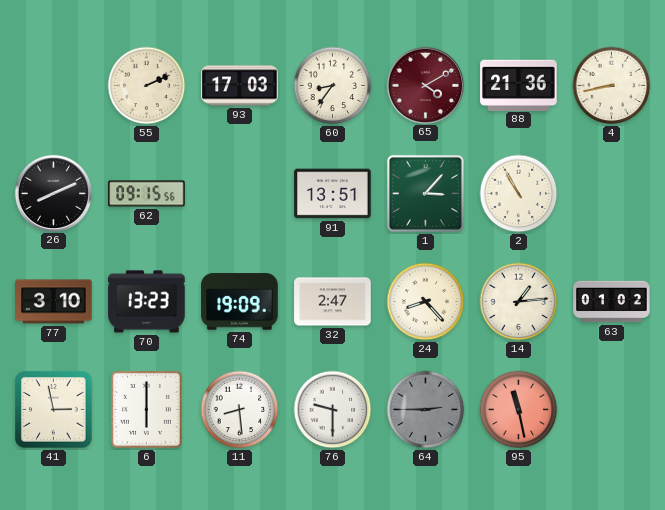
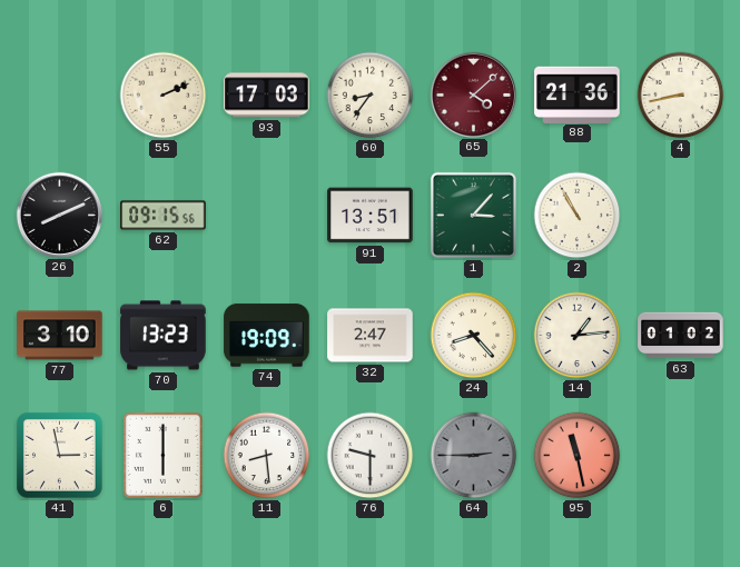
65: 4:10 -> 4:08 (473, 94)
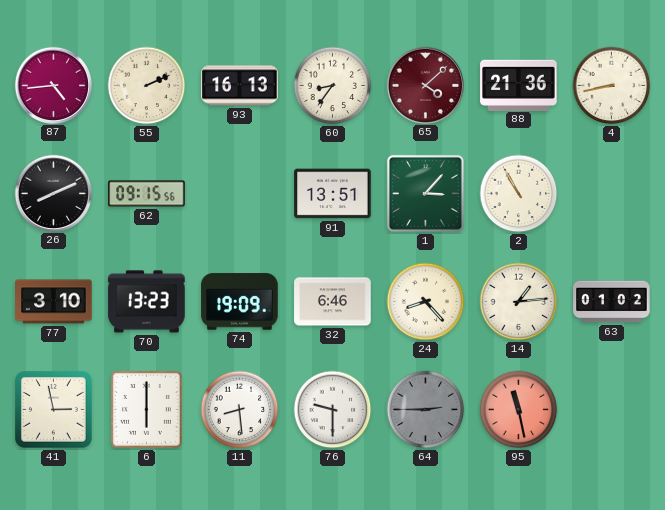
87: none -> 4:44 (53, 85)
93: 17:03 -> 16:13 (240, 86)
32: 2:47 -> 6:46 (333, 302)
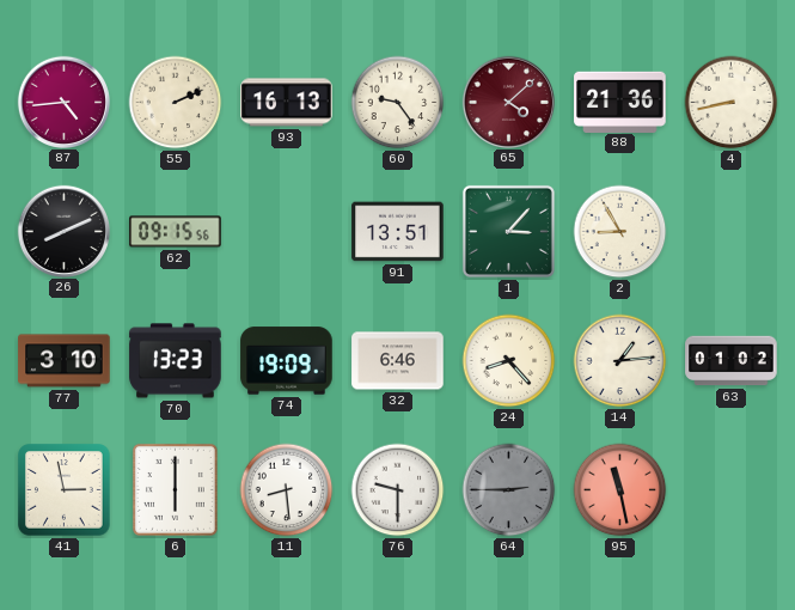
60: 8:36 -> 9:24 (398, 103)
2: 10:55 -> 8:55 (620, 232)
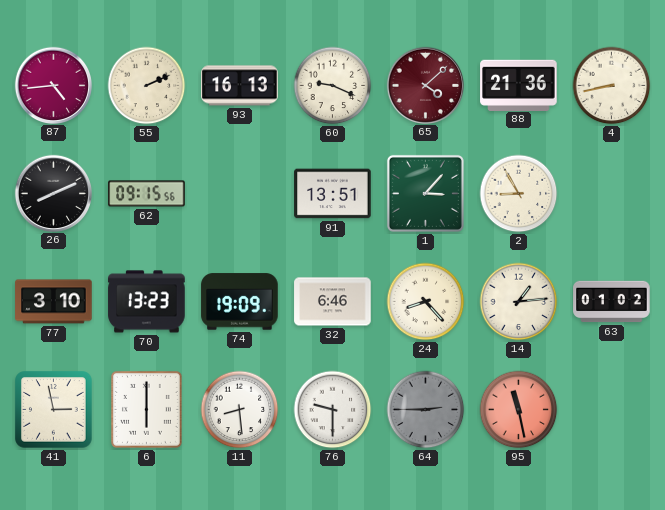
60: 9:24 -> 9:19 (333, 86)
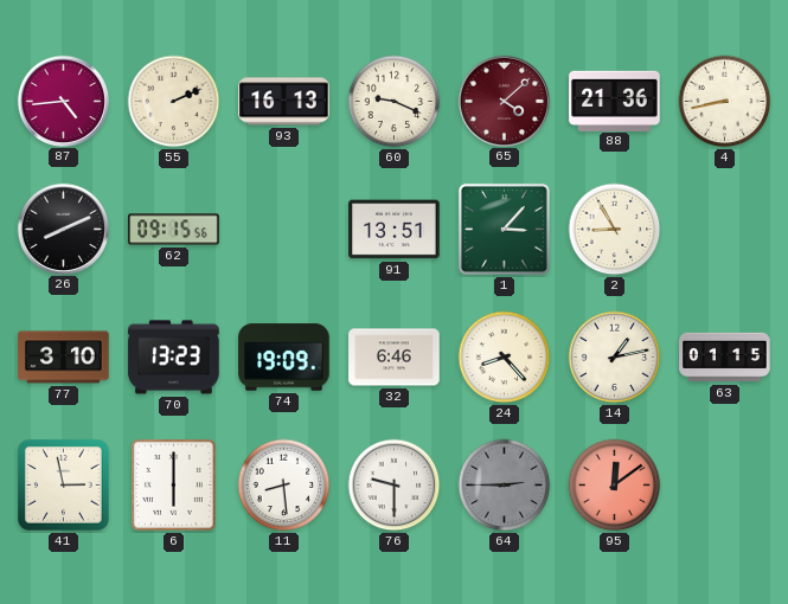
14: 1:14 -> 1:13 (615, 358)
63: 01:02 -> 01:15 (725, 358)
95: 11:28 -> 12:09 (615, 486)
